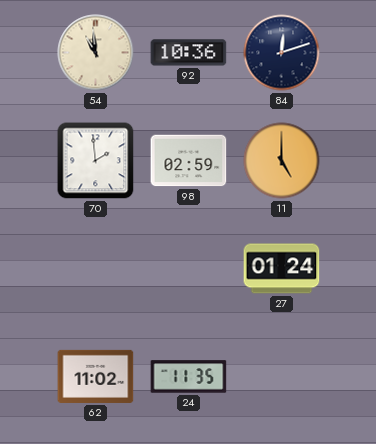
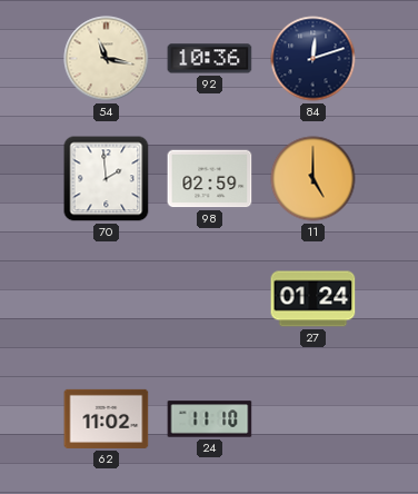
54: 10:59 -> 11:17 (107, 59)
24: 11:35 -> 11:10 (210, 419)
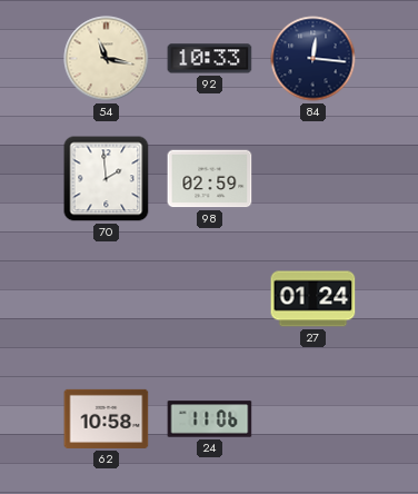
92: 10:36 -> 10:33 (210, 59)
84: 12:12 -> 12:16 (313, 59)
11: 5:00 -> none (313, 179)
62: 11:02 -> 10:58 (107, 418)
24: 11:10 -> 11:06 (210, 419)
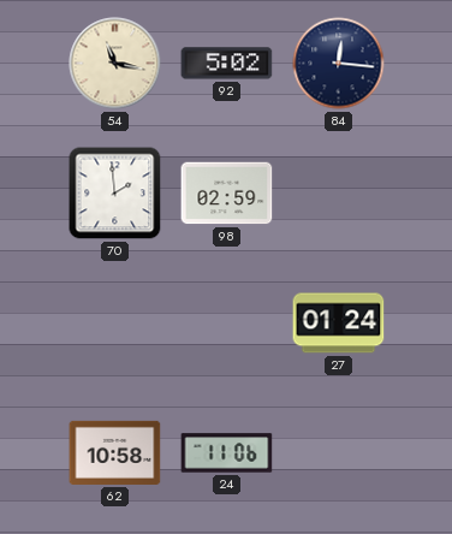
92: 10:33 -> 5:02 (227, 64)
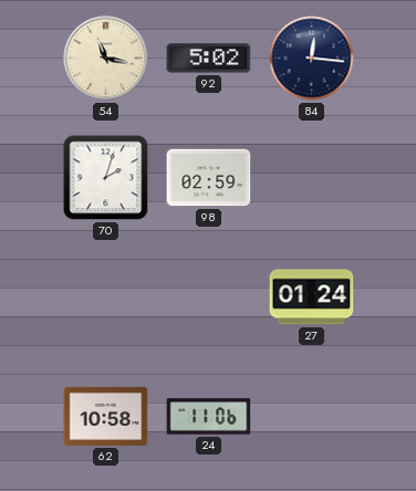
70: 1:59 -> 2:03 (106, 178)
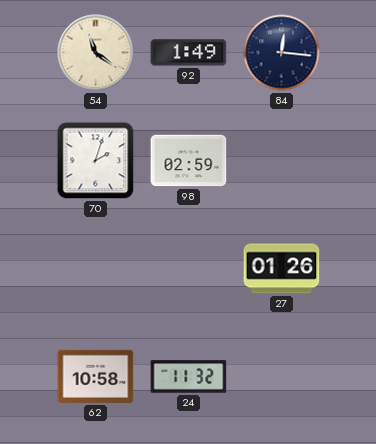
54: 11:17 -> 11:21 (96, 53)
92: 5:02 -> 1:49 (189, 53)
27: 01:24 -> 01:26 (282, 269)
24: 11:06 -> 11:32 (189, 377)
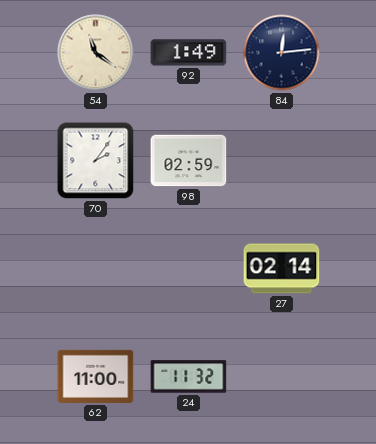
84: 12:16 -> 12:14 (282, 53)
70: 2:03 -> 2:06 (96, 161)
27: 01:26 -> 02:14 (282, 269)
62: 10:58 -> 11:00 (96, 376)
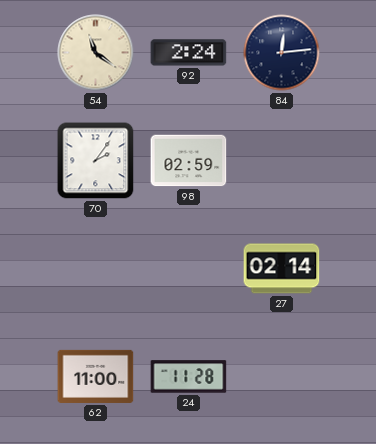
92: 1:49 -> 2:24 (189, 53)
24: 11:32 -> 11:28 (189, 377)
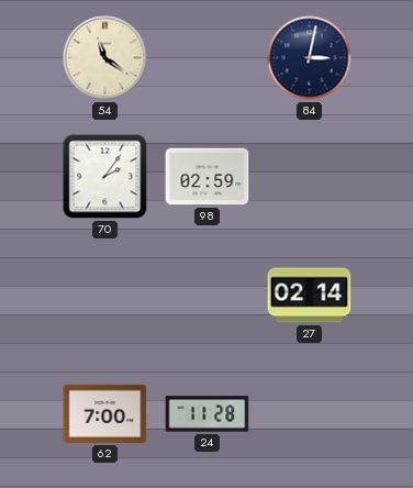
92: 2:24 -> none (189, 53)
84: 12:14 -> 3:02 (310, 58)
62: 11:00 -> 7:00 (105, 413)
